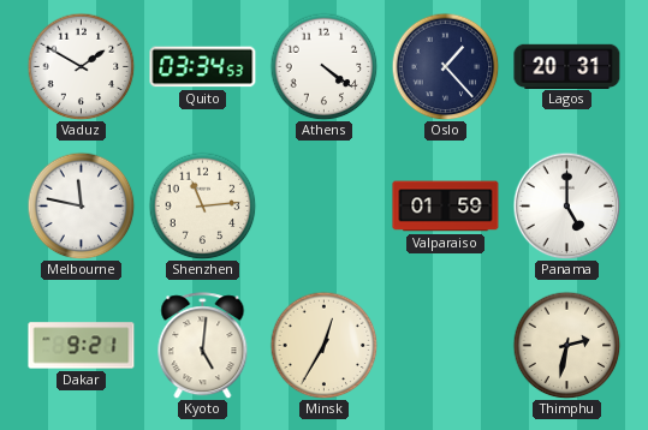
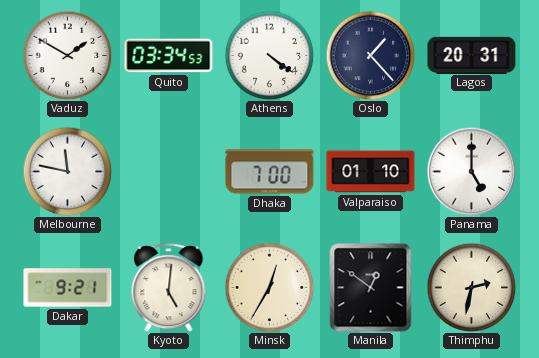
Shenzhen: 11:14 -> none (202, 205)
Dhaka: none -> 7:00 (270, 172)
Valparaiso: 01:59 -> 01:10 (371, 172)
Manila: none -> 12:51 (371, 288)
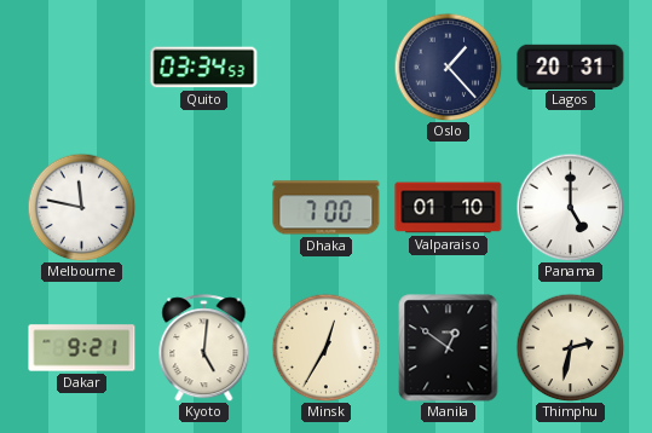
Vaduz: 1:50 -> none (67, 55)
Athens: 4:21 -> none (269, 55)
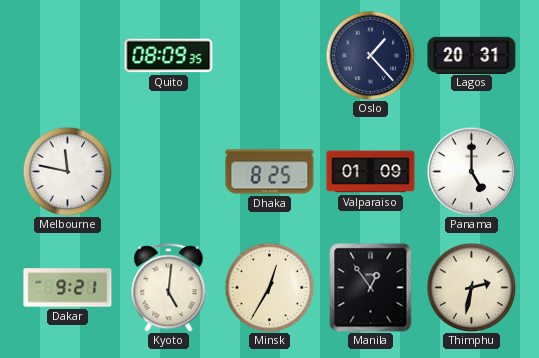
Quito: 03:34 -> 08:09 (169, 56)
Dhaka: 7:00 -> 8:25 (270, 172)
Valparaiso: 01:10 -> 01:09 (371, 172)
Manila: 12:51 -> 12:54 (371, 288)
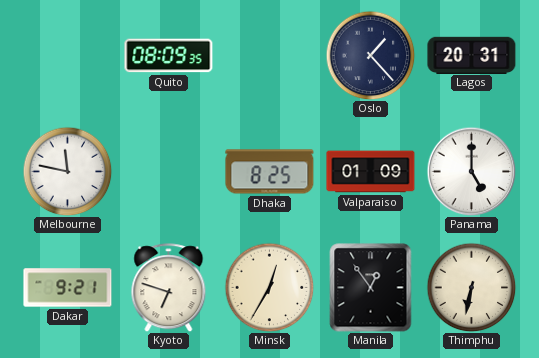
Kyoto: 5:01 -> 6:48 (169, 288)
Thimphu: 2:32 -> 6:32 (471, 287)
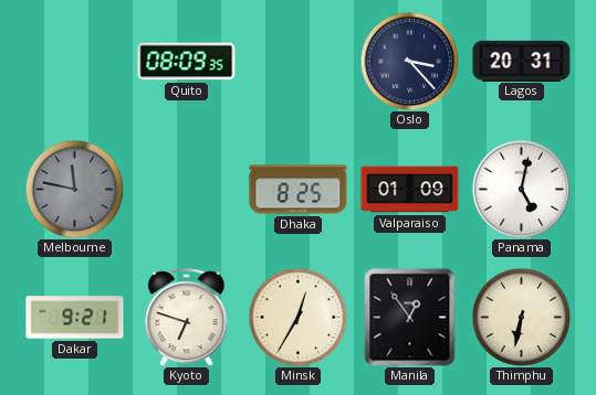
Oslo: 1:23 -> 3:23 (409, 61)
Melbourne dial: white -> grey (74, 189)
Panama: 5:00 -> 5:02 (521, 189)
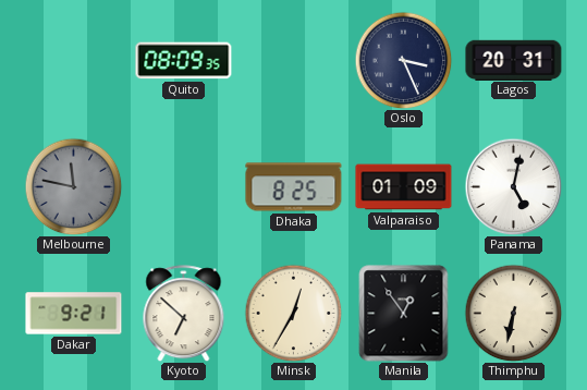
Oslo: 3:23 -> 3:26 (403, 60)
Kyoto: 6:48 -> 6:52 (184, 314)
